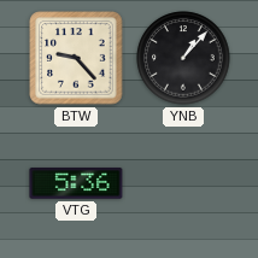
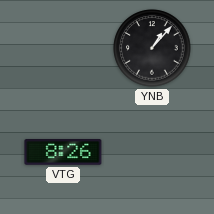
BTW: 9:23 -> none (76, 58)
VTG: 5:36 -> 8:26 (63, 153)
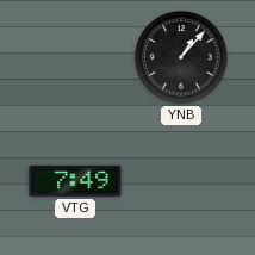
VTG: 8:26 -> 7:49 (75, 182)
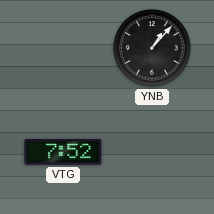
VTG: 7:49 -> 7:52 (63, 153)
